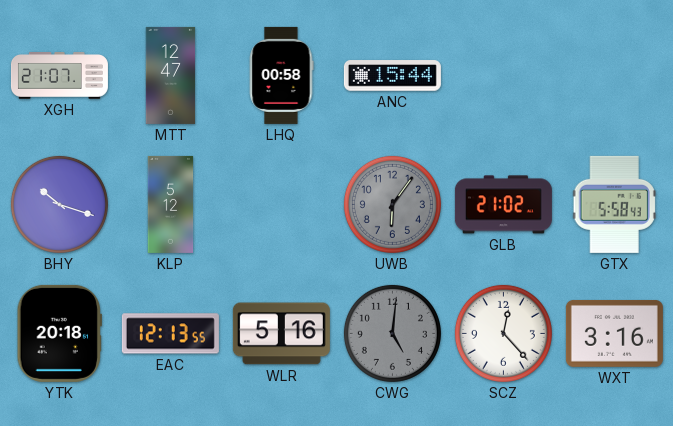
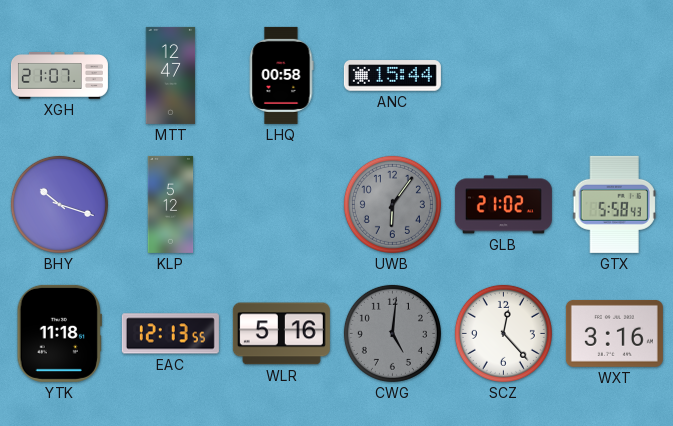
YTK: 20:18 -> 11:18 (59, 333)
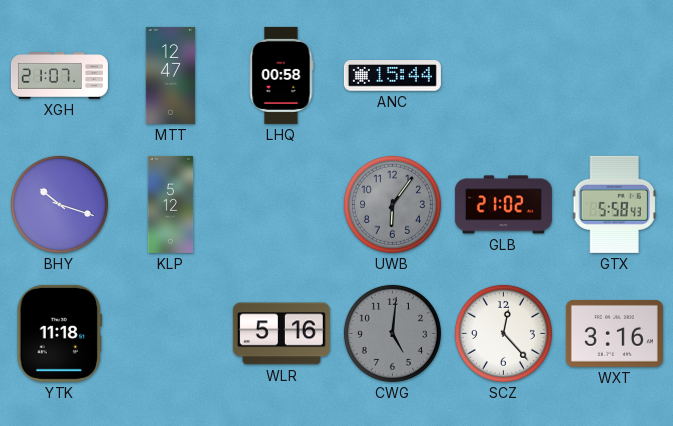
EAC: 12:13 -> none (170, 334)
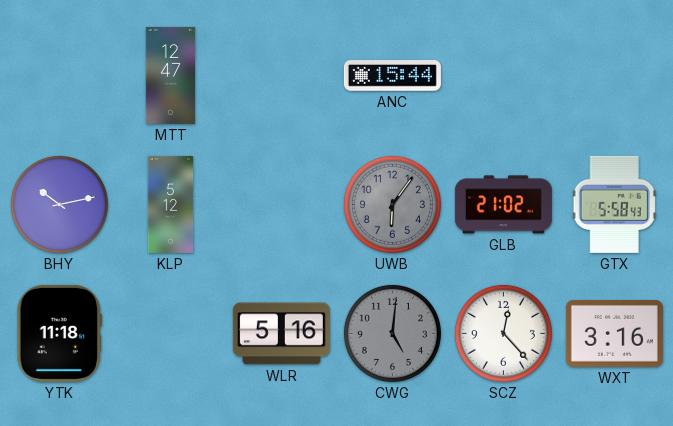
XGH: 21:07 -> none (59, 76)
LHQ: 00:58 -> none (281, 75)
BHY: 10:18 -> 10:13 (59, 204)
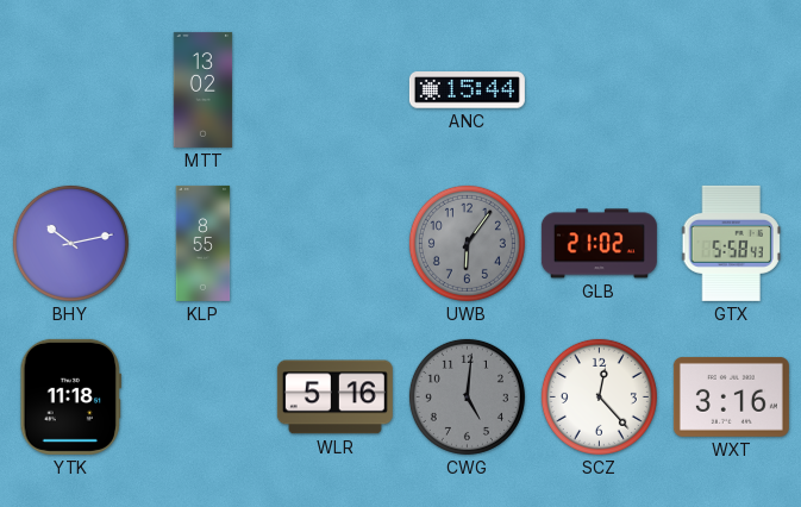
MTT: 12:47 -> 13:02 (204, 89)
KLP: 5:12 -> 8:55 (204, 243)
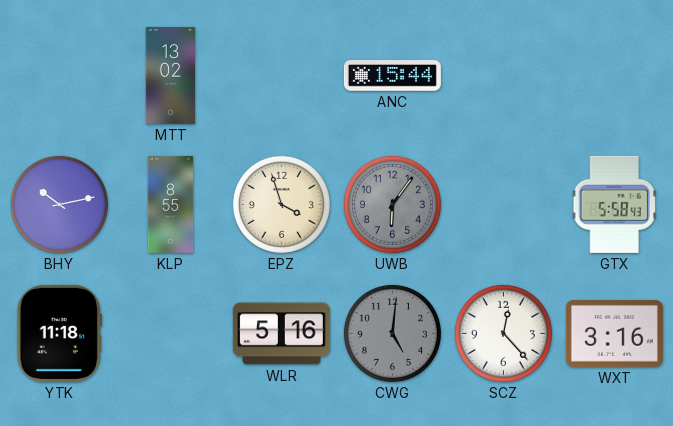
EPZ: none -> 3:57 (281, 204)
GLB: 21:02 -> none (599, 244)
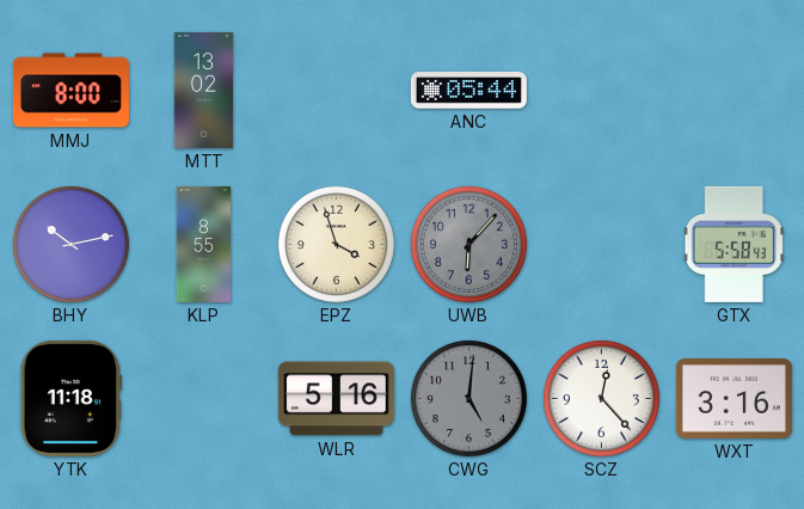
MMJ: none -> 8:00 (70, 91)
ANC: 15:44 -> 05:44 (468, 91)
UWB: 6:06 -> 6:07 (468, 244)
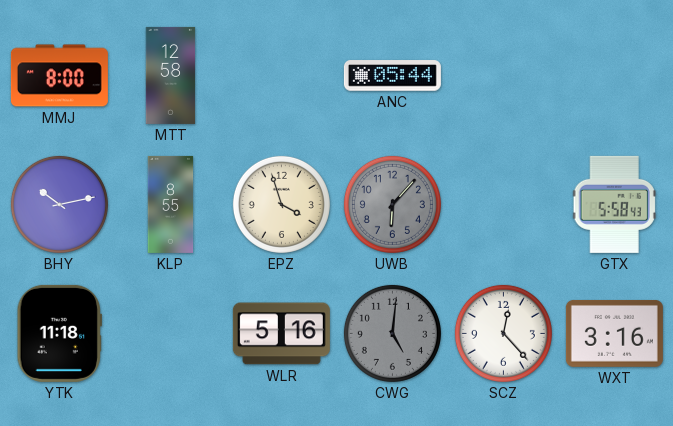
MTT: 13:02 -> 12:58 (171, 75)
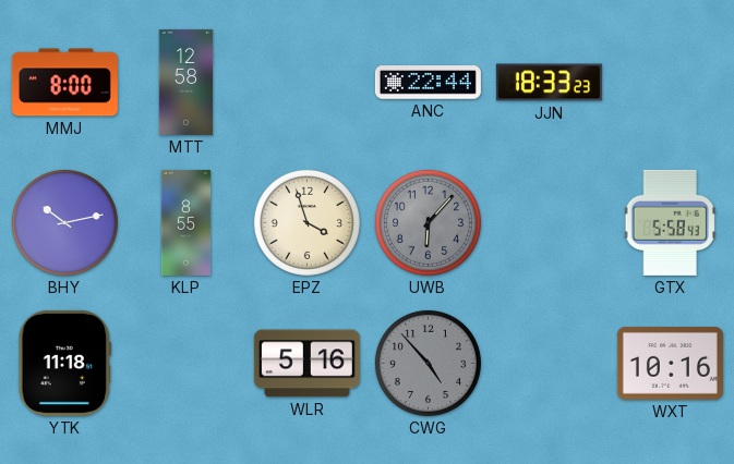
ANC: 05:44 -> 22:44 (428, 83)
JJN: none -> 18:33 (549, 83)
CWG: 5:01 -> 4:53 (428, 363)
SCZ: 12:23 -> none (503, 333)
WXT: 3:16 -> 10:16 (670, 363)
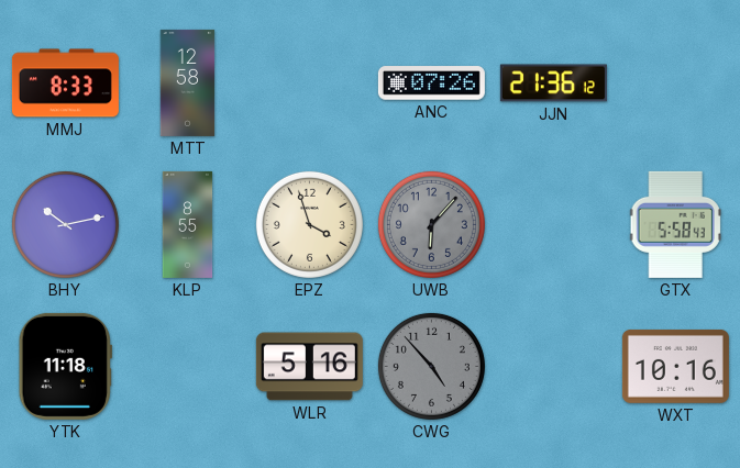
MMJ: 8:00 -> 8:33 (65, 83)
ANC: 22:44 -> 07:26 (431, 83)
JJN: 18:33 -> 21:36 (553, 83)
